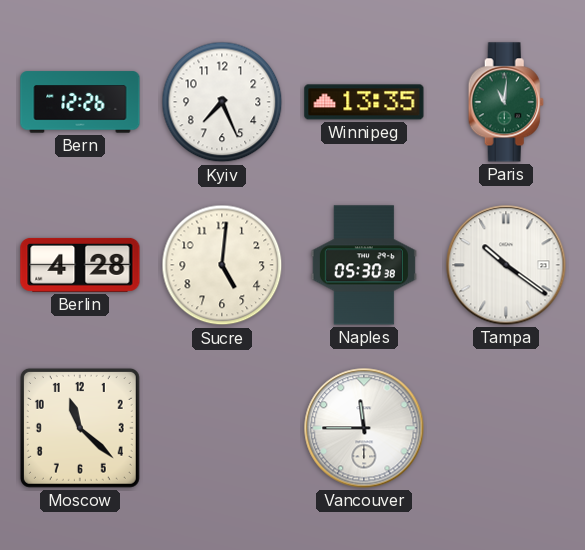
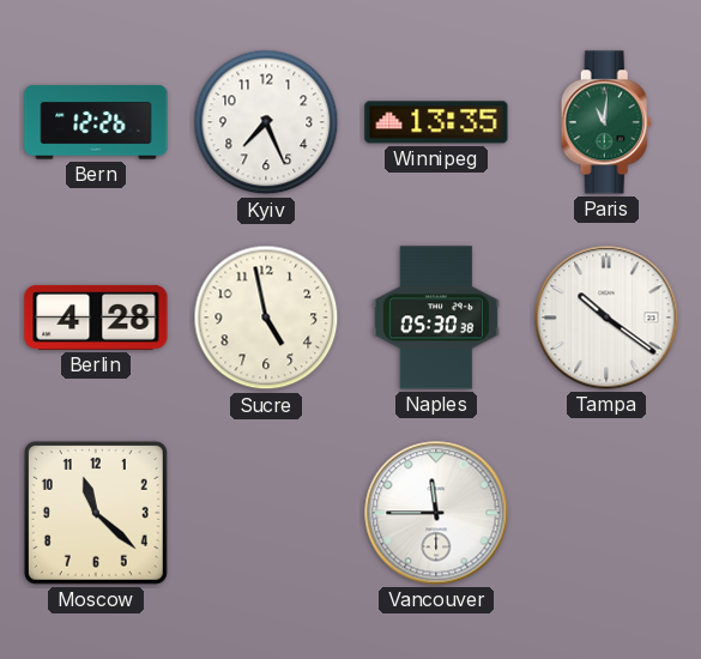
Sucre: 5:01 -> 4:58 (266, 318)
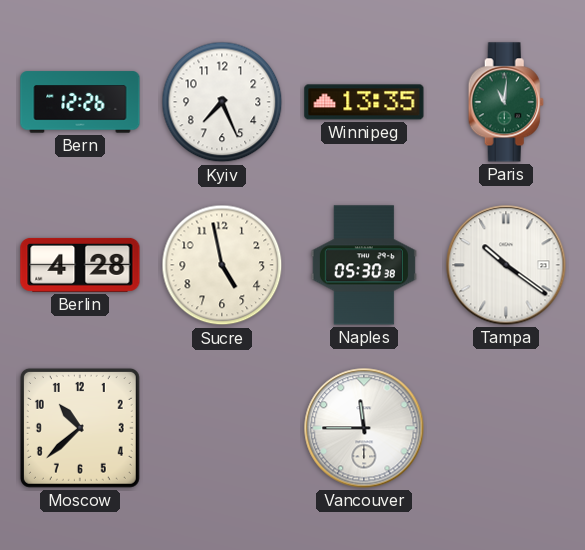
Moscow: 11:22 -> 10:38 (80, 428)
